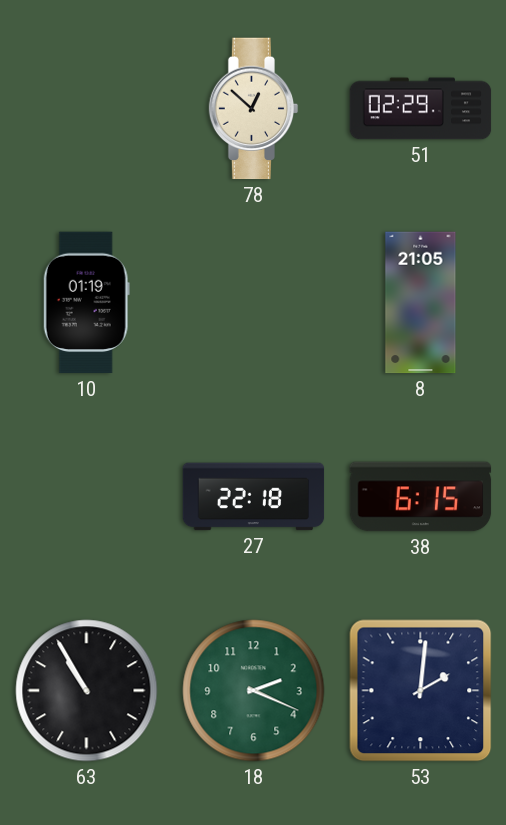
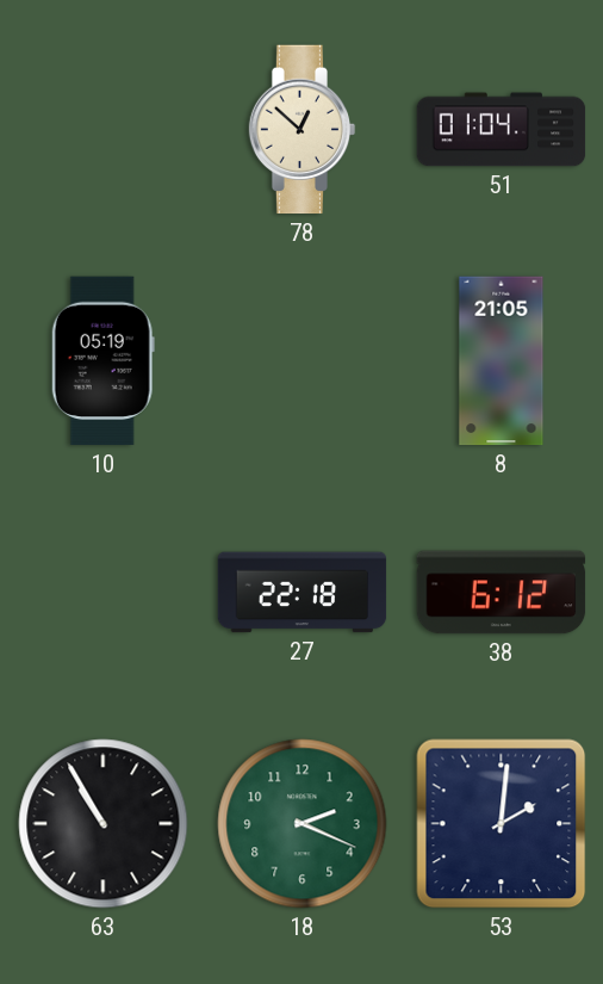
51: 02:29 -> 01:04 (502, 130)
10: 01:19 -> 05:19 (102, 361)
38: 6:15 -> 6:12 (502, 593)
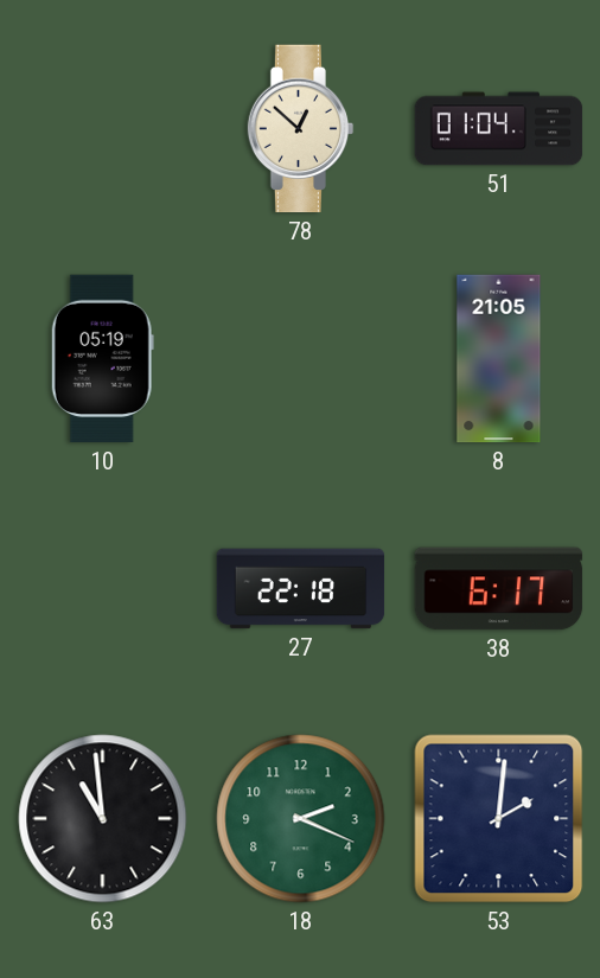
38: 6:12 -> 6:17 (499, 589)
63: 10:55 -> 10:59 (103, 819)
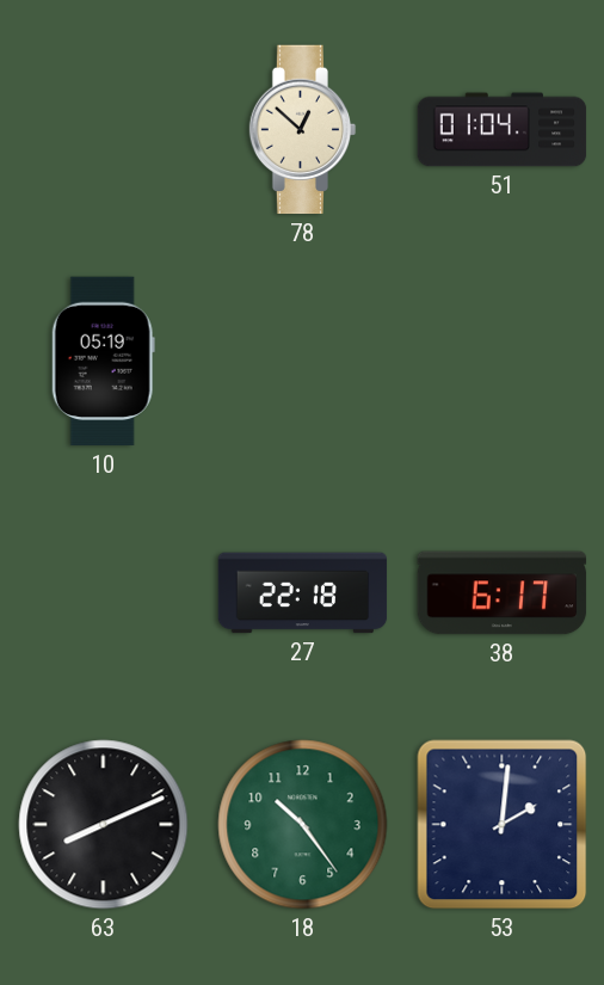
8: 21:05 -> none (499, 359)
63: 10:59 -> 8:11 (104, 825)
18: 2:19 -> 10:24 (303, 825)
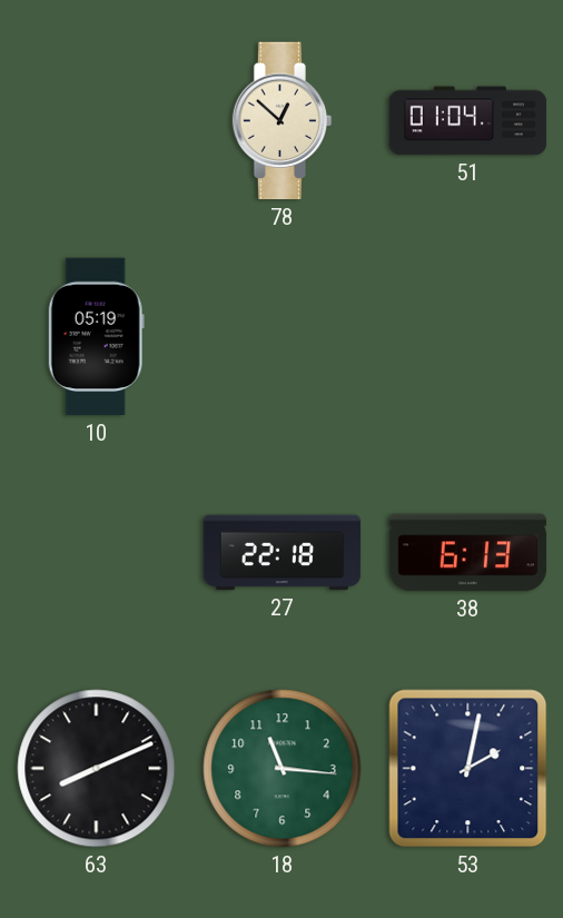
38: 6:17 -> 6:13 (468, 553)
18: 10:24 -> 11:16 (283, 769)
53: 2:01 -> 2:02 (468, 769)
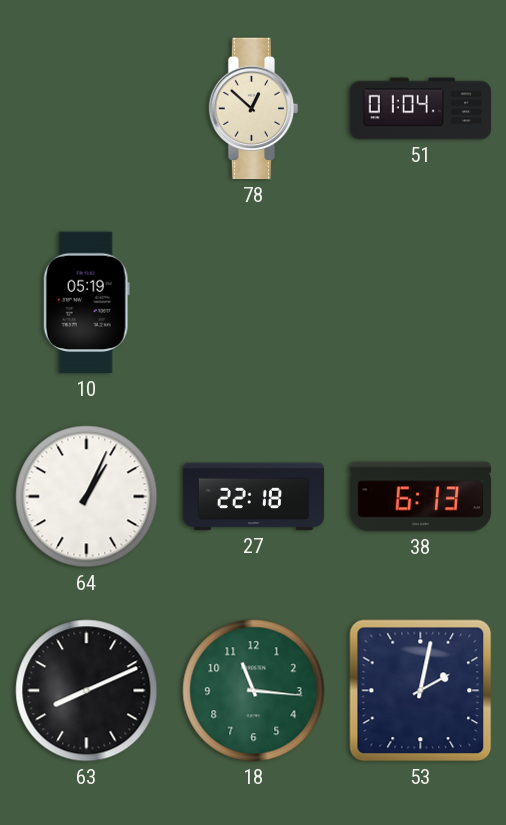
64: none -> 1:04 (87, 497)
